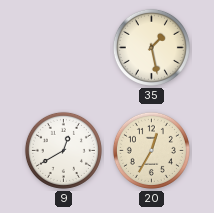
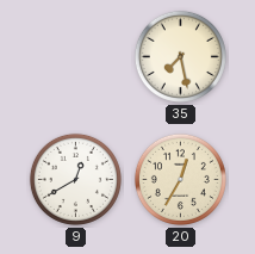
35: 1:28 -> 7:28 (180, 56)
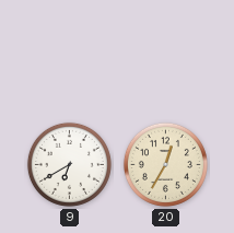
35: 7:28 -> none (180, 56)
9: 12:40 -> 6:40 (69, 164)
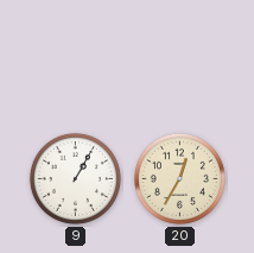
9: 6:40 -> 1:05 (75, 178)
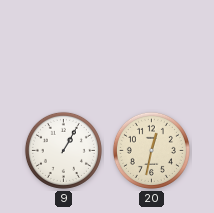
20: 12:35 -> 12:32 (151, 150)
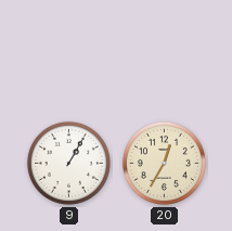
20: 12:32 -> 12:35 (164, 163)
